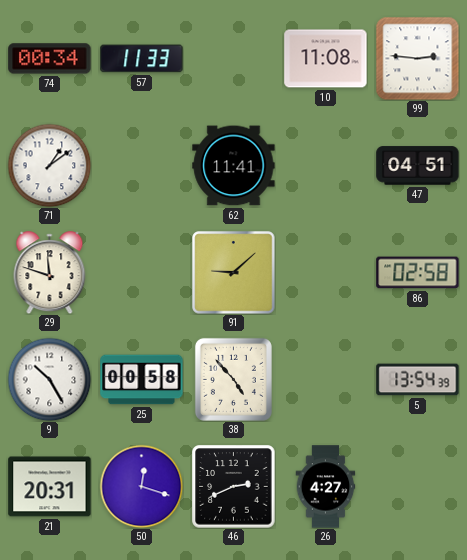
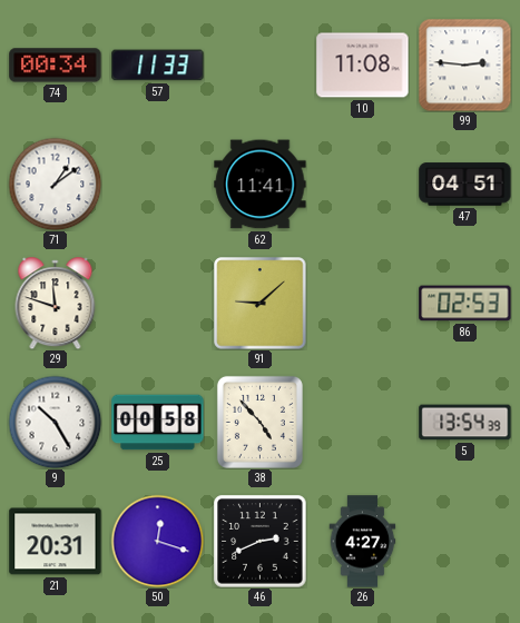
86: 02:58 -> 02:53 (465, 304)
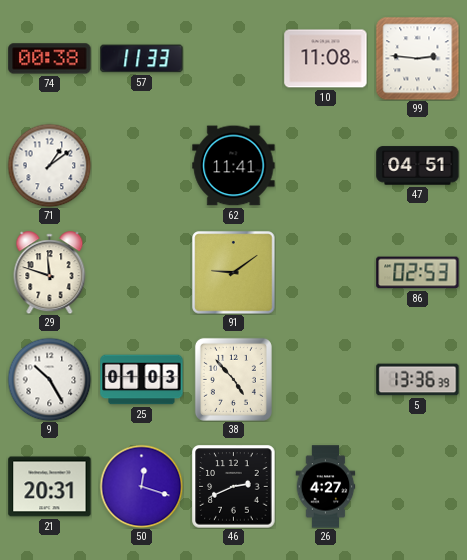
74: 00:34 -> 00:38 (50, 59)
91: 9:08 -> 9:09 (234, 273)
25: 00:58 -> 01:03 (142, 380)
5: 13:54 -> 13:36 (418, 380)
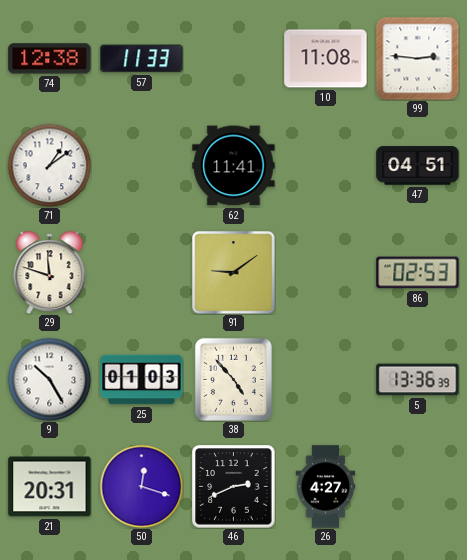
74: 00:38 -> 12:38 (50, 59)
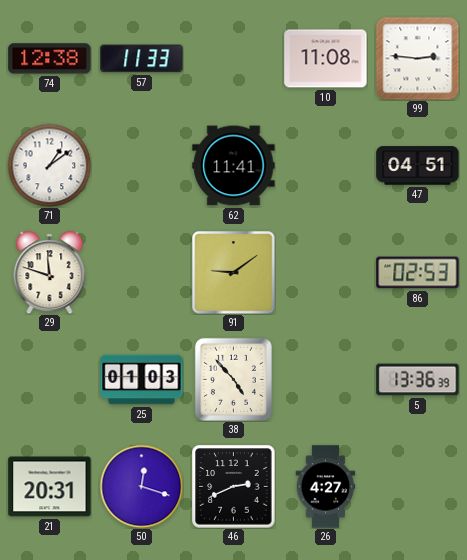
9: 10:25 -> none (49, 379)
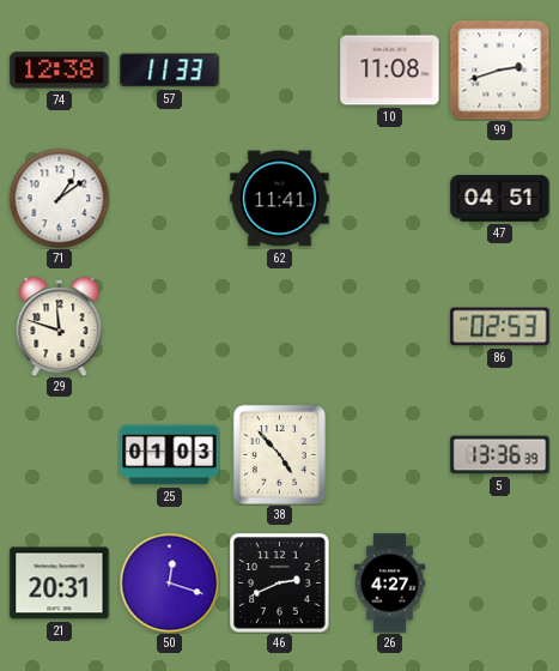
99: 2:46 -> 2:42 (499, 69)
91: 9:09 -> none (234, 273)
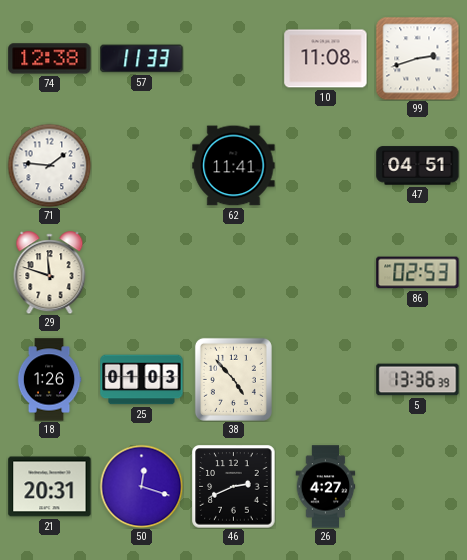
71: 1:09 -> 1:46 (49, 165)
18: none -> 1:26 (49, 380)
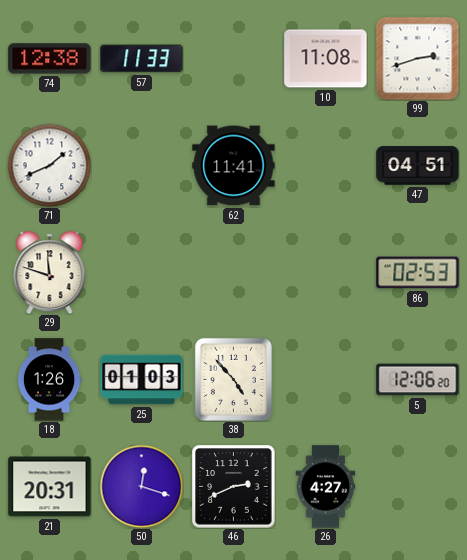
71: 1:46 -> 1:41 (49, 165)
5: 13:36 -> 12:06 (418, 380)
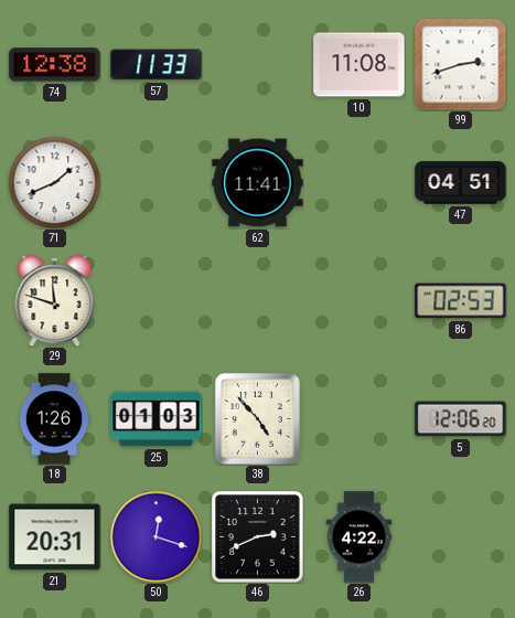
26: 4:27 -> 4:22 (360, 537)
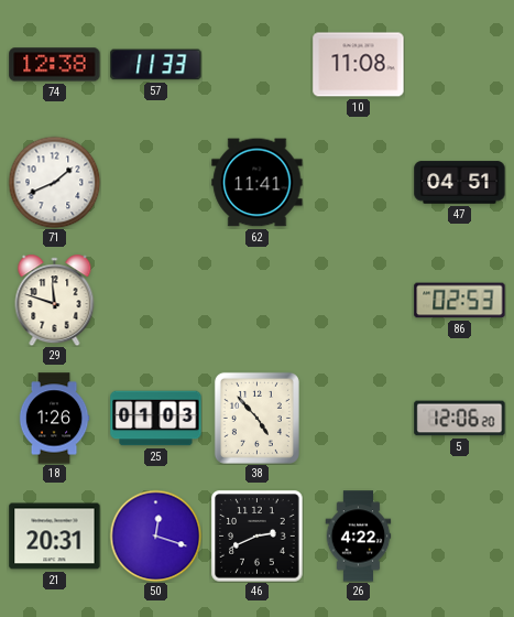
99: 2:42 -> none (460, 64)
